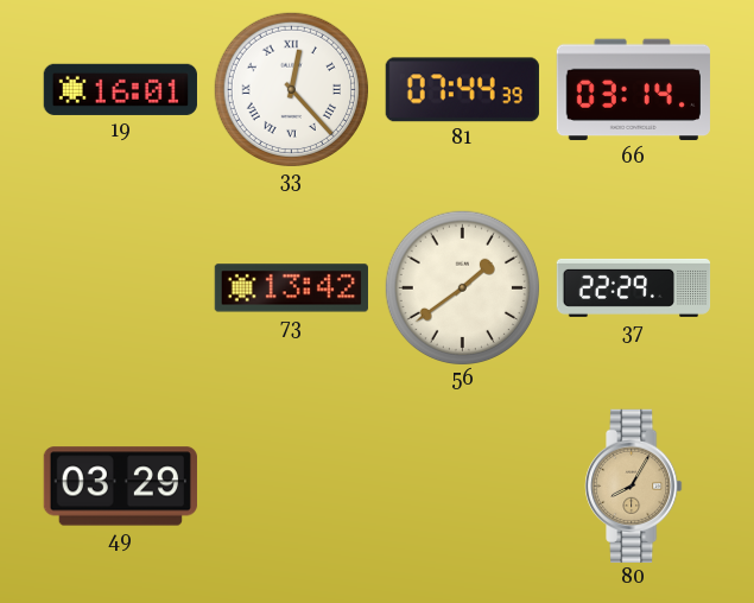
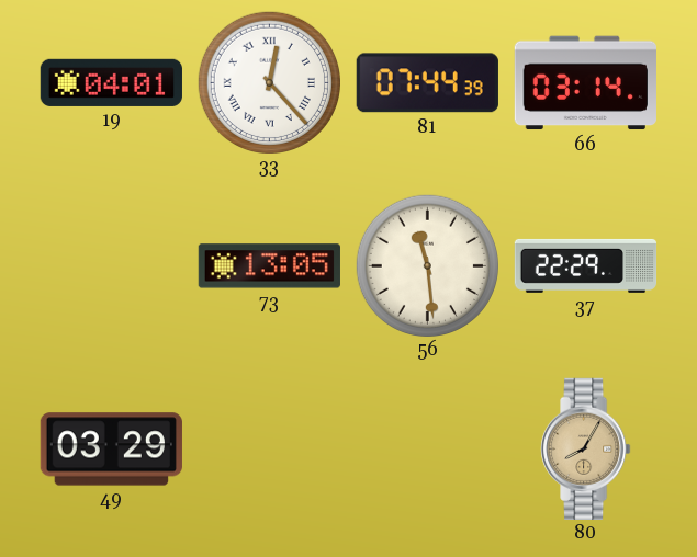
19: 16:01 -> 04:01 (111, 82)
73: 13:42 -> 13:05 (269, 266)
56: 1:39 -> 11:29 (427, 265)
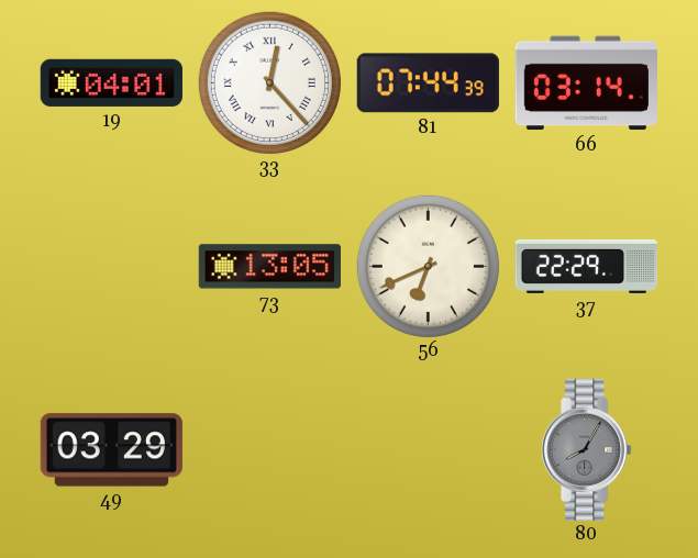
56: 11:29 -> 6:41 (428, 266)
80 dial: champagne -> grey (587, 449)
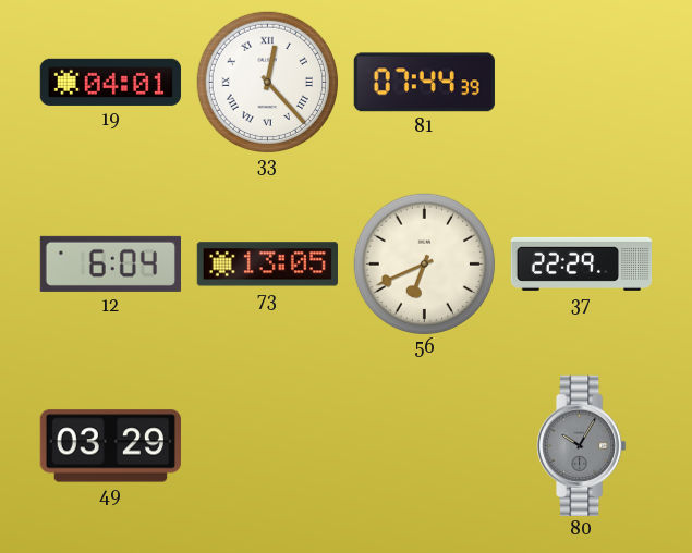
66: 03:14 -> none (586, 83)
12: none -> 6:04 (110, 263)
80: 8:05 -> 10:05 (582, 445)
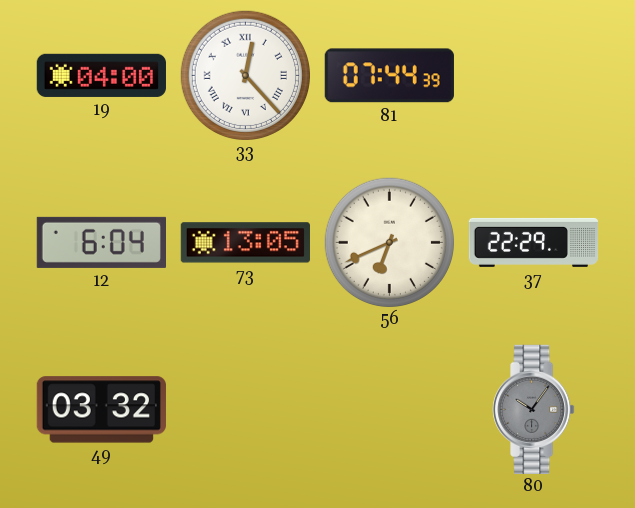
19: 04:01 -> 04:00 (101, 75)
49: 03:29 -> 03:32 (101, 410)
80: 10:05 -> 10:06 (534, 409)
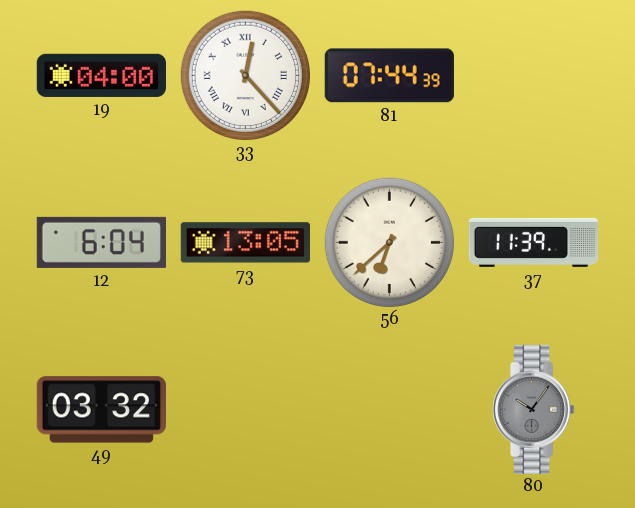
56: 6:41 -> 6:38 (389, 242)
37: 22:29 -> 11:39 (534, 242)
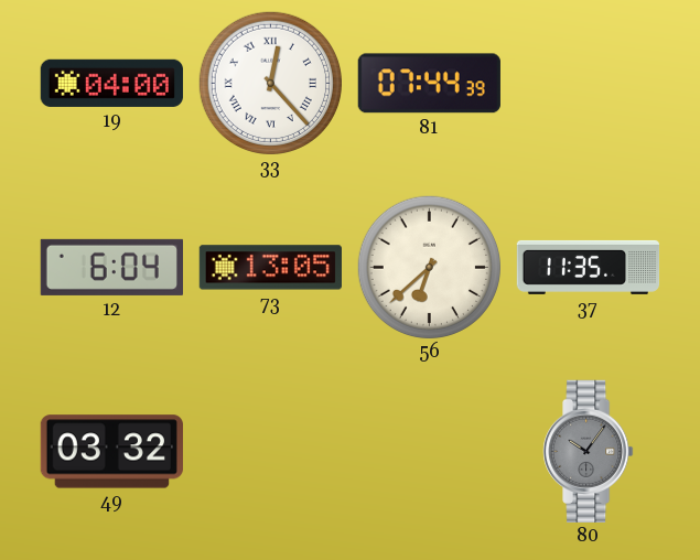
37: 11:39 -> 11:35 (589, 267)
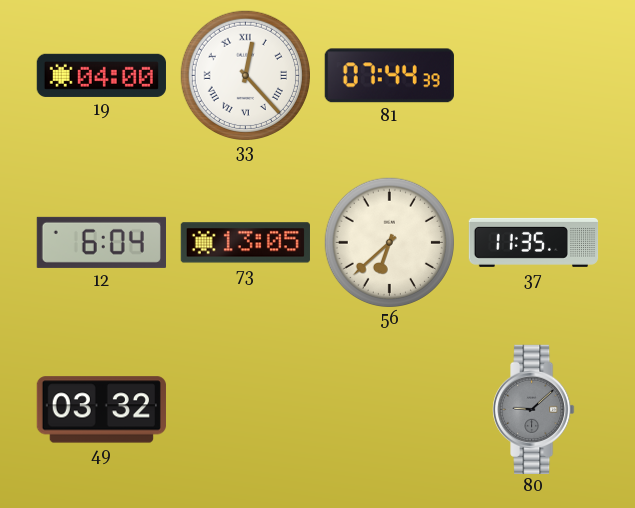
80: 10:06 -> 9:08 (534, 409)
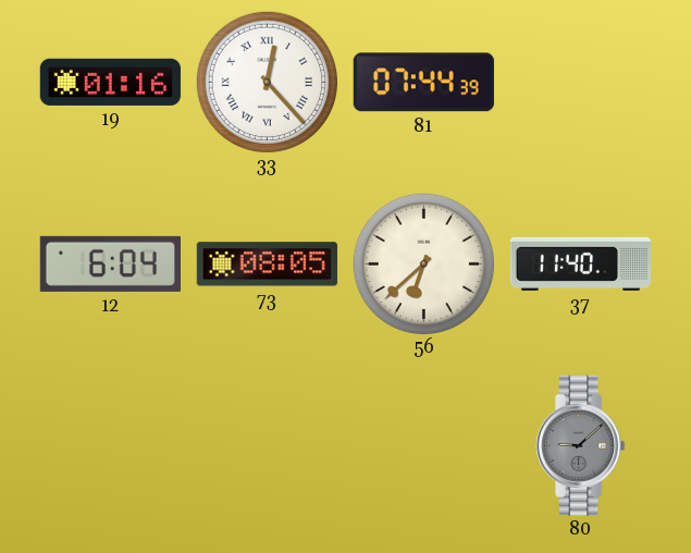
19: 04:00 -> 01:16 (110, 82)
73: 13:05 -> 08:05 (267, 265)
37: 11:35 -> 11:40 (581, 263)
49: 03:32 -> none (101, 410)
